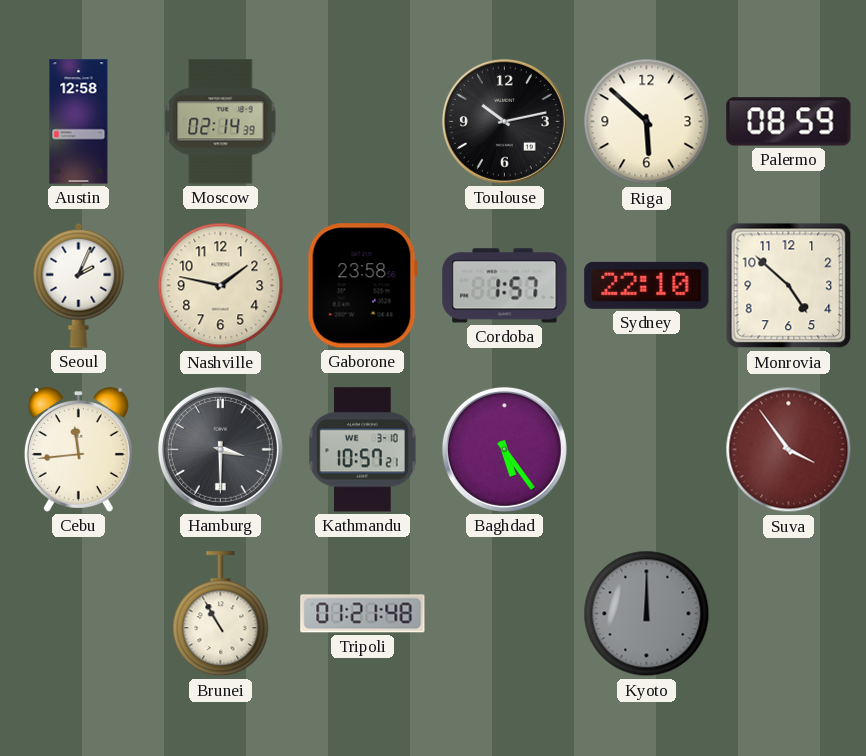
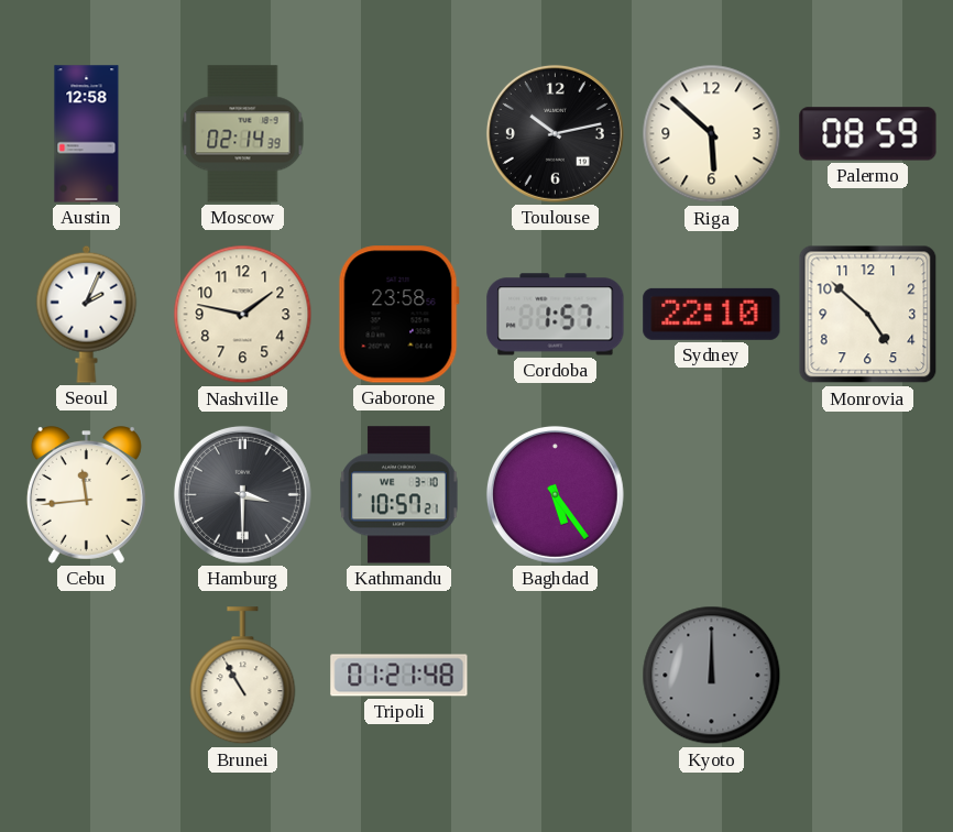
Suva: 3:54 -> none (789, 450)
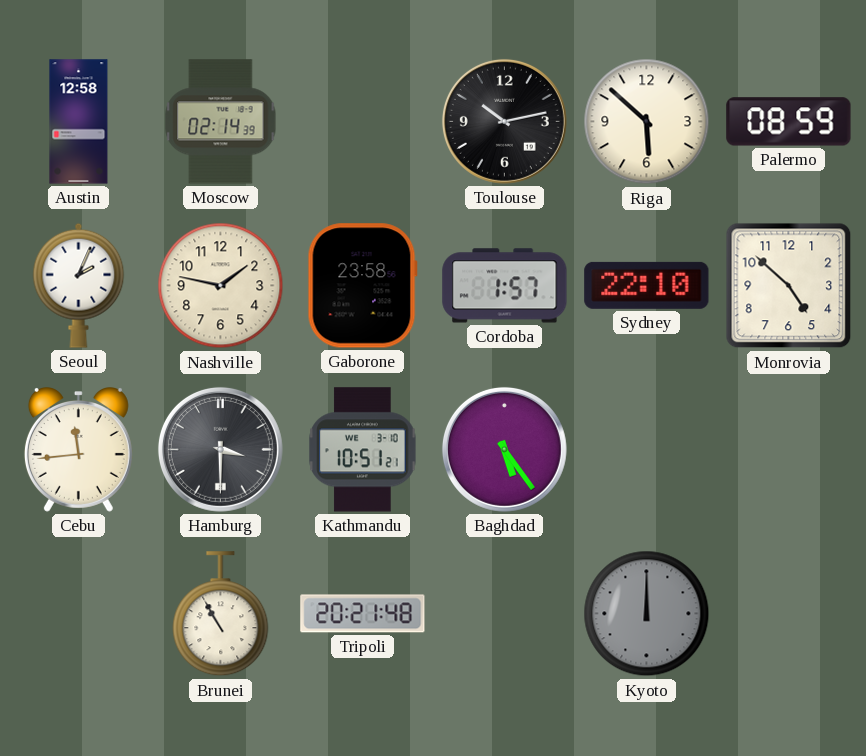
Kathmandu: 10:57 -> 10:51 (363, 450)
Tripoli: 01:21 -> 20:21 (363, 614)
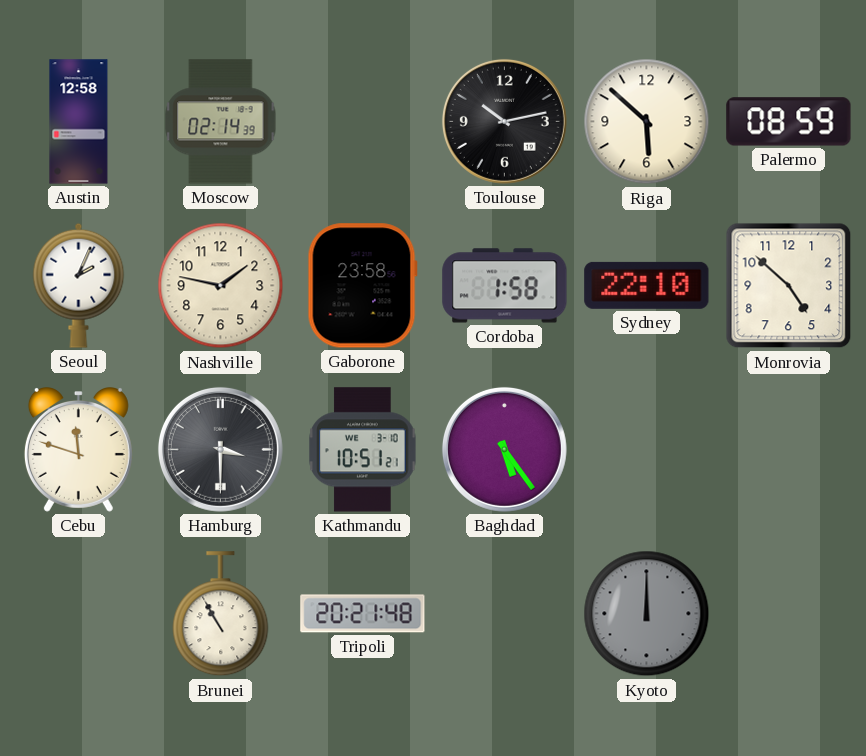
Cordoba: 1:57 -> 1:58 (505, 286)
Cebu: 11:44 -> 11:48 (78, 450)
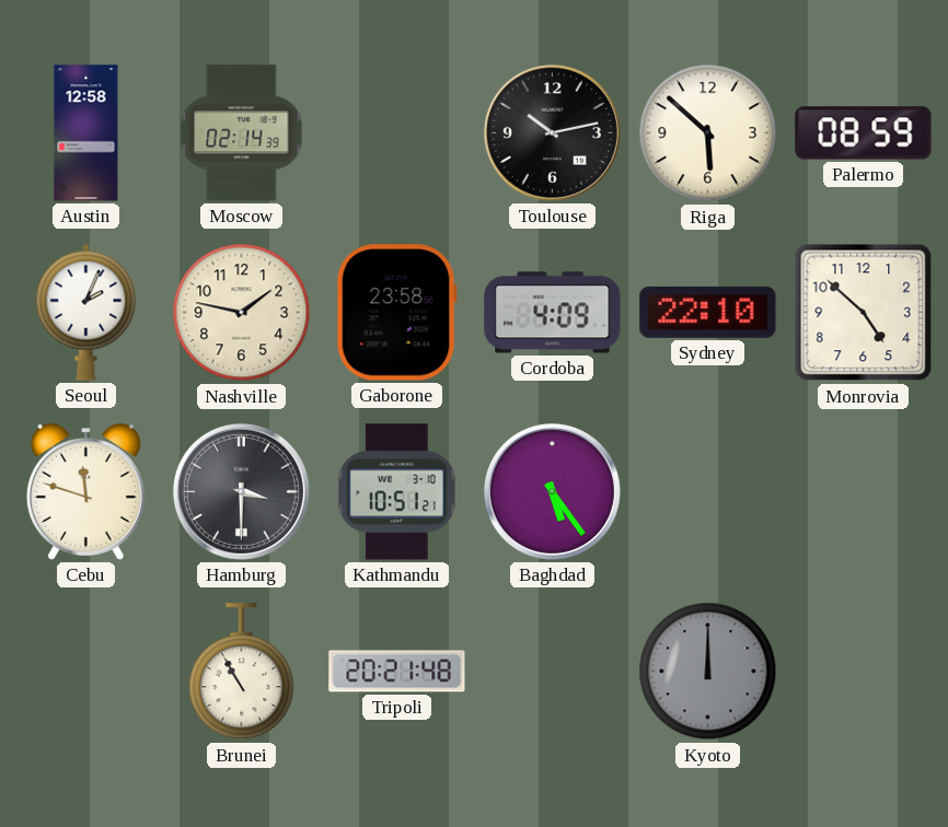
Cordoba: 1:58 -> 4:09 (553, 313)
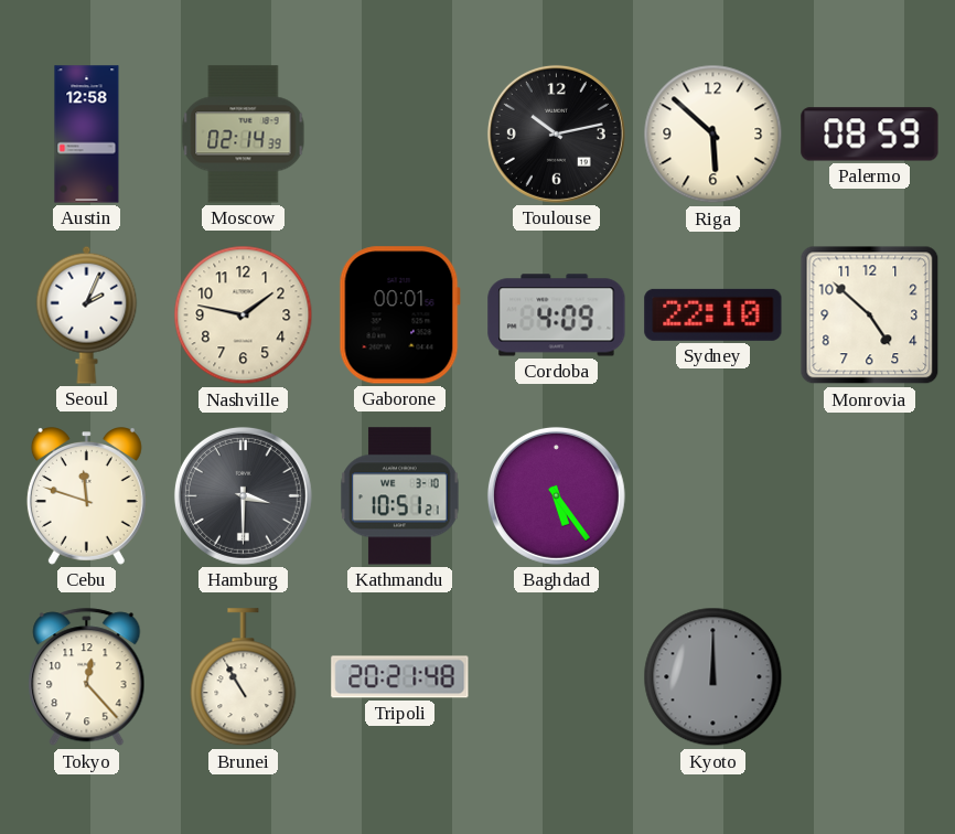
Gaborone: 23:58 -> 00:01 (399, 316)
Tokyo: none -> 12:23 (87, 677)
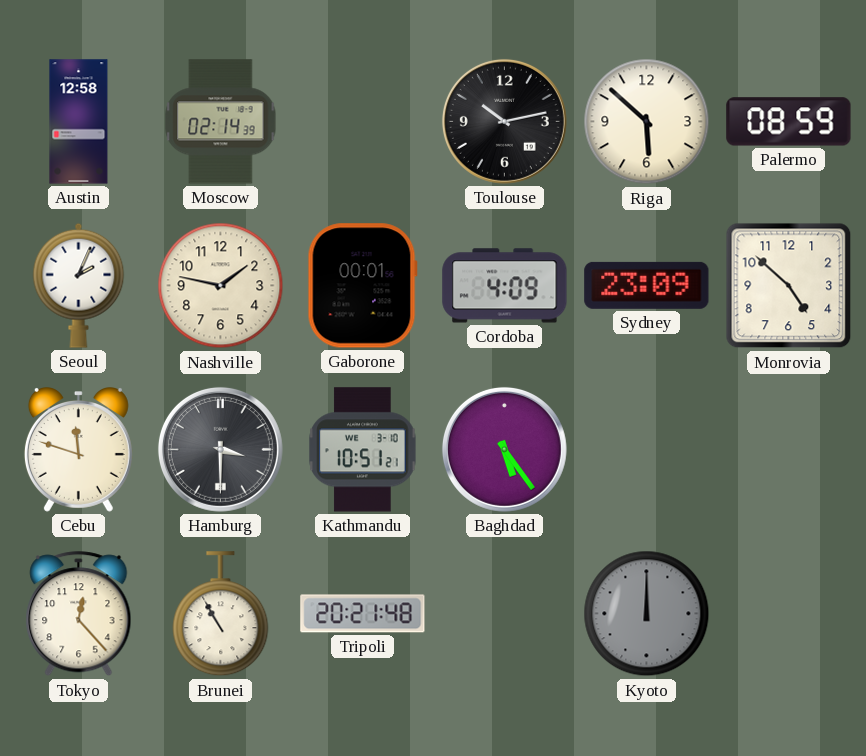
Sydney: 22:10 -> 23:09 (647, 285)
